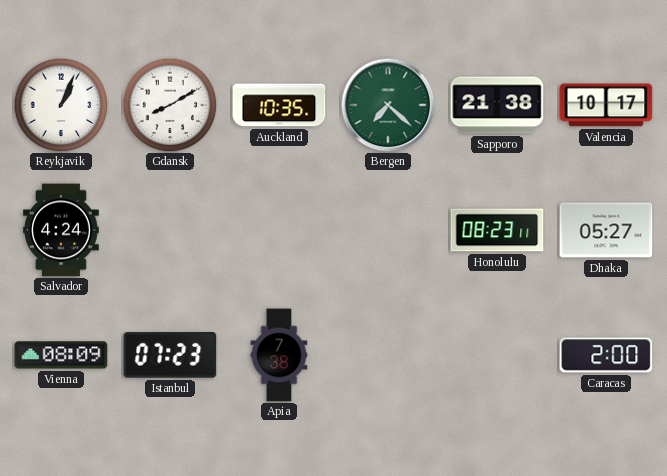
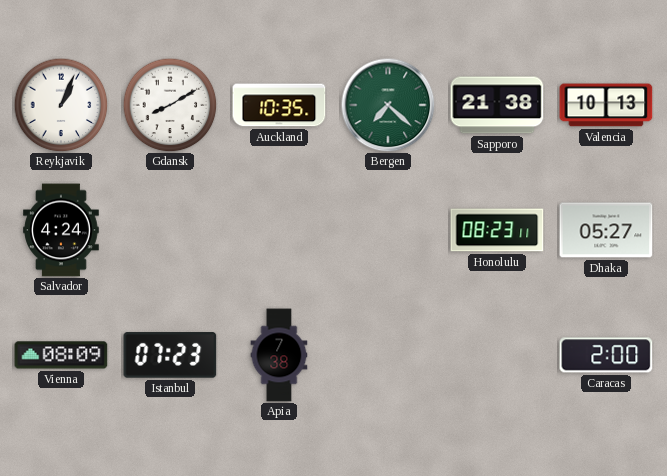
Valencia: 10:17 -> 10:13 (606, 105)
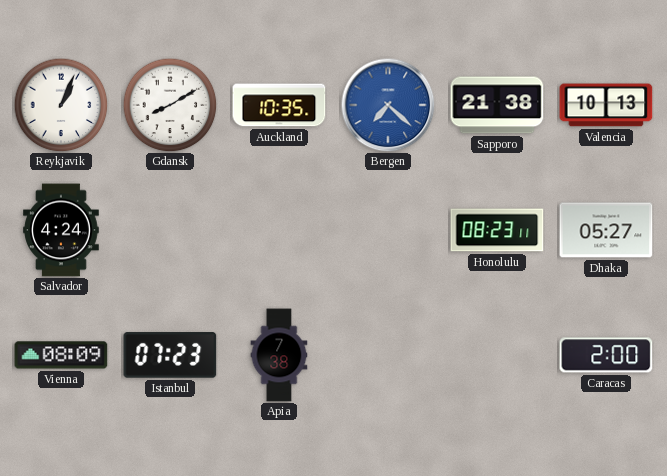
Bergen dial: green -> blue (388, 105)
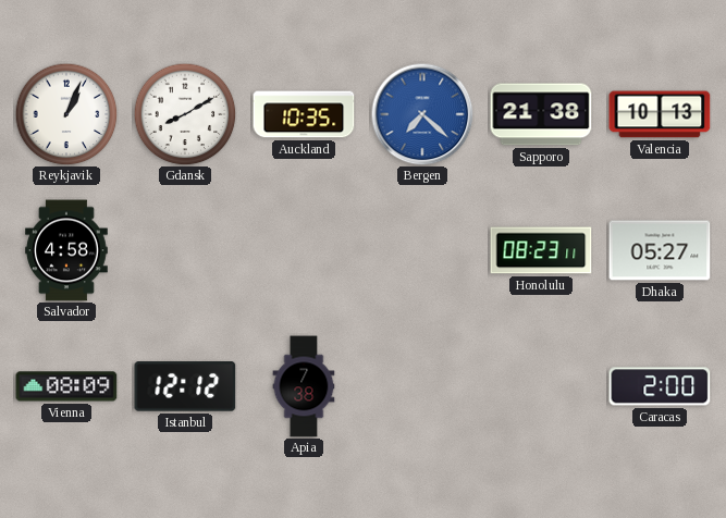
Salvador: 4:24 -> 4:58 (66, 250)
Istanbul: 07:23 -> 12:12 (185, 386)
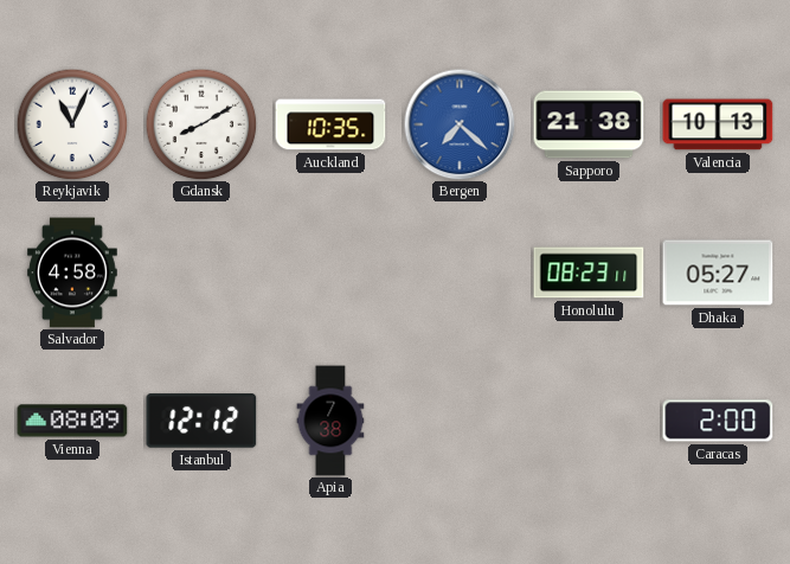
Reykjavik: 1:04 -> 11:04 (72, 124)
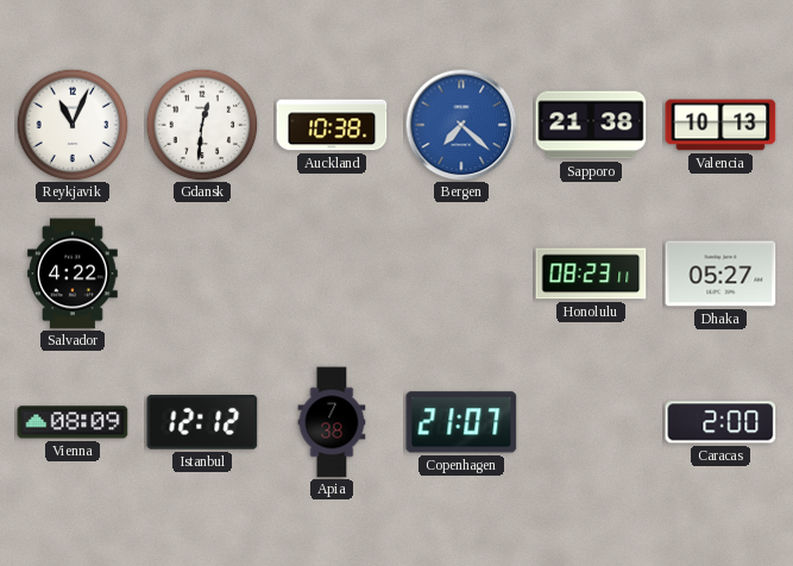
Gdansk: 8:10 -> 12:31 (202, 125)
Auckland: 10:35 -> 10:38 (332, 125)
Salvador: 4:58 -> 4:22 (73, 273)
Copenhagen: none -> 21:07 (461, 422)
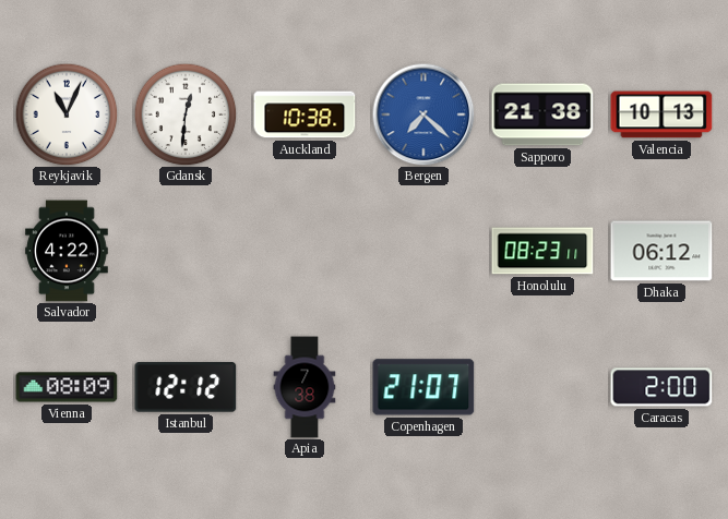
Dhaka: 05:27 -> 06:12 (661, 251)
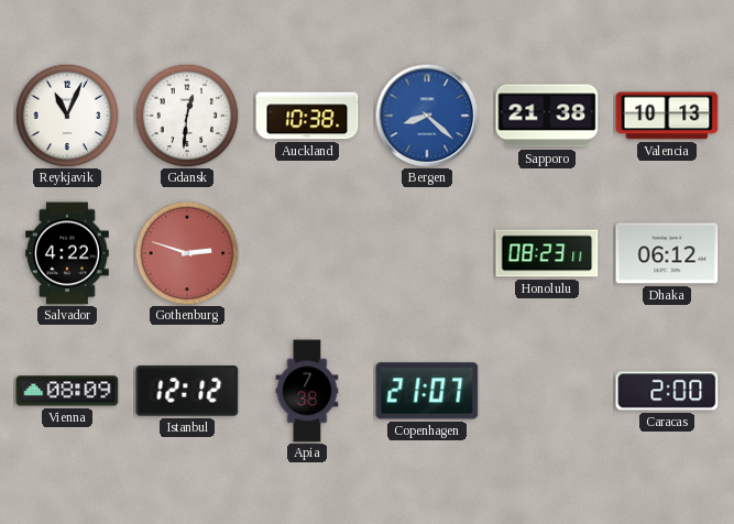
Bergen: 7:22 -> 8:22 (427, 116)
Gothenburg: none -> 2:48 (187, 253)
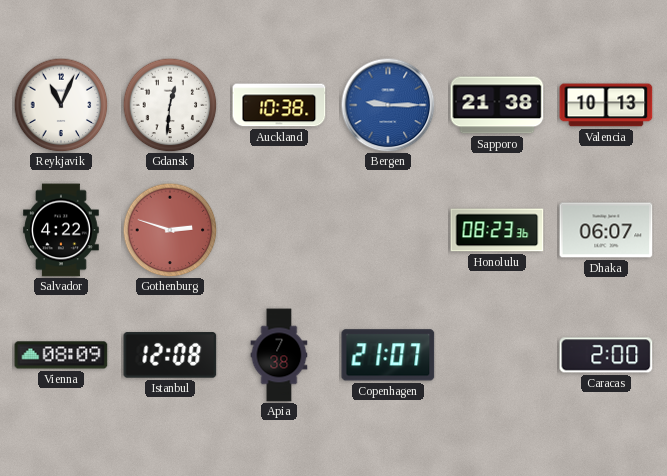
Bergen: 8:22 -> 9:15 (388, 105)
Honolulu: 08:23:11 -> 08:23:36 (497, 230)
Dhaka: 06:12 -> 06:07 (606, 230)
Istanbul: 12:12 -> 12:08 (170, 355)
